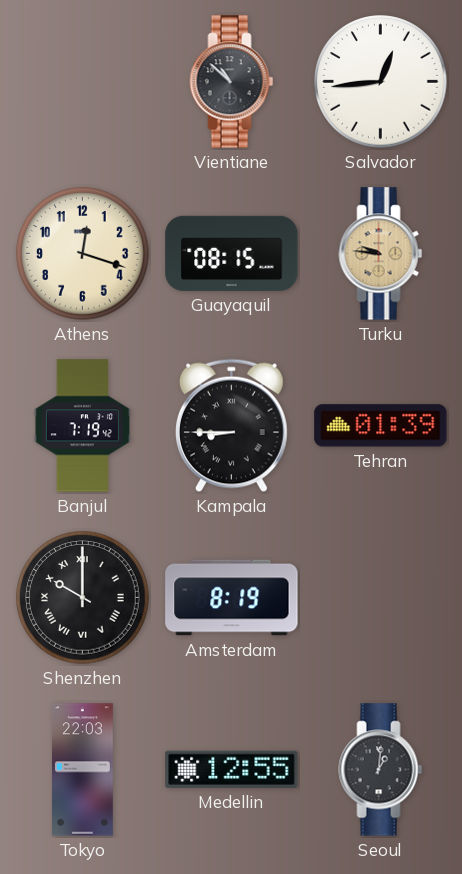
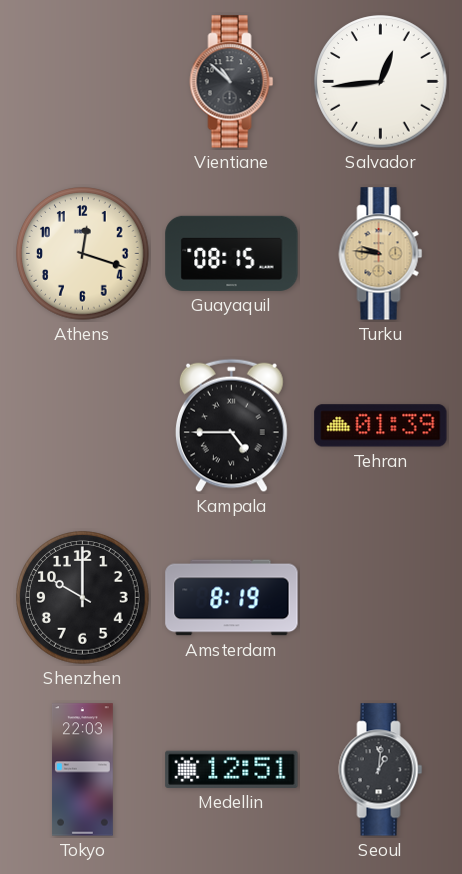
Banjul: 7:19 -> none (82, 426)
Kampala: 8:45 -> 4:45 (231, 426)
Shenzhen numerals: Roman -> Arabic (83, 598)
Medellin: 12:55 -> 12:51 (232, 769)
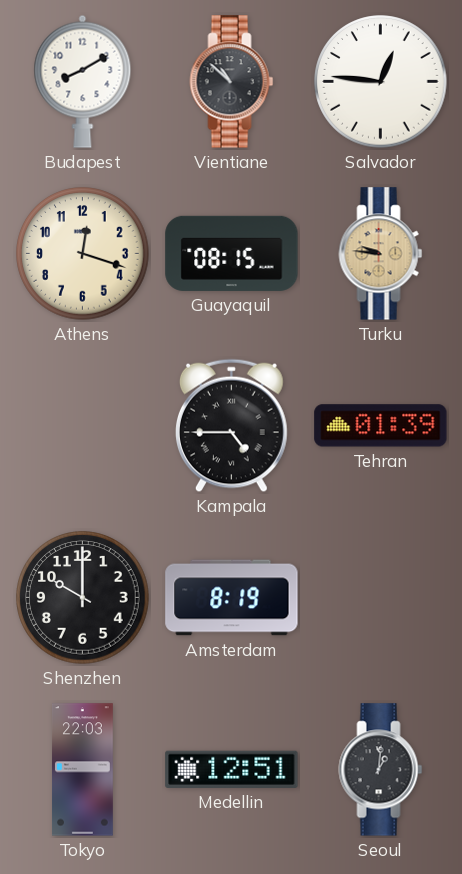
Budapest: none -> 8:10 (83, 81)
Salvador: 12:44 -> 12:46 (381, 82)
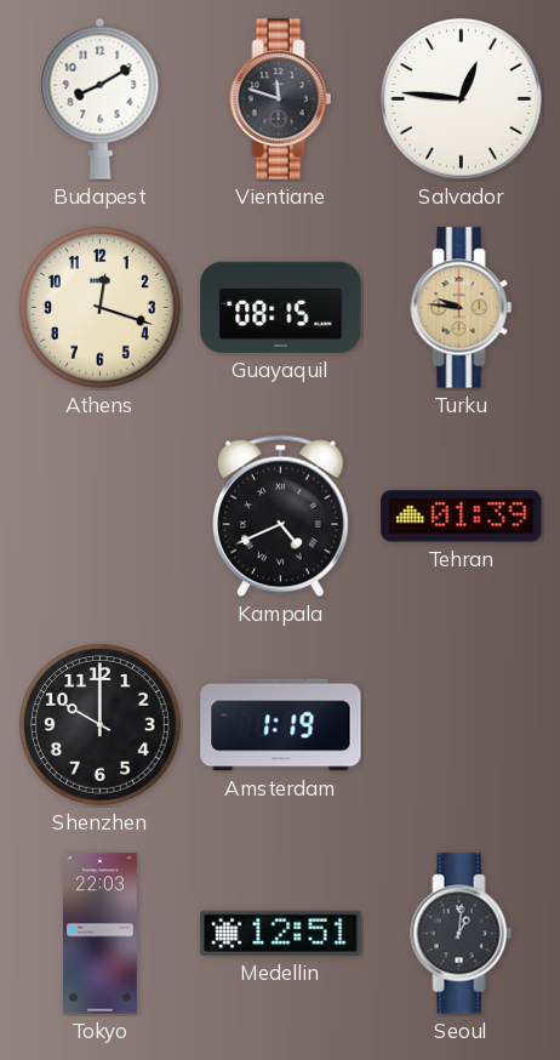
Vientiane: 10:52 -> 11:48 (281, 99)
Kampala: 4:45 -> 4:41 (280, 517)
Amsterdam: 8:19 -> 1:19 (281, 725)
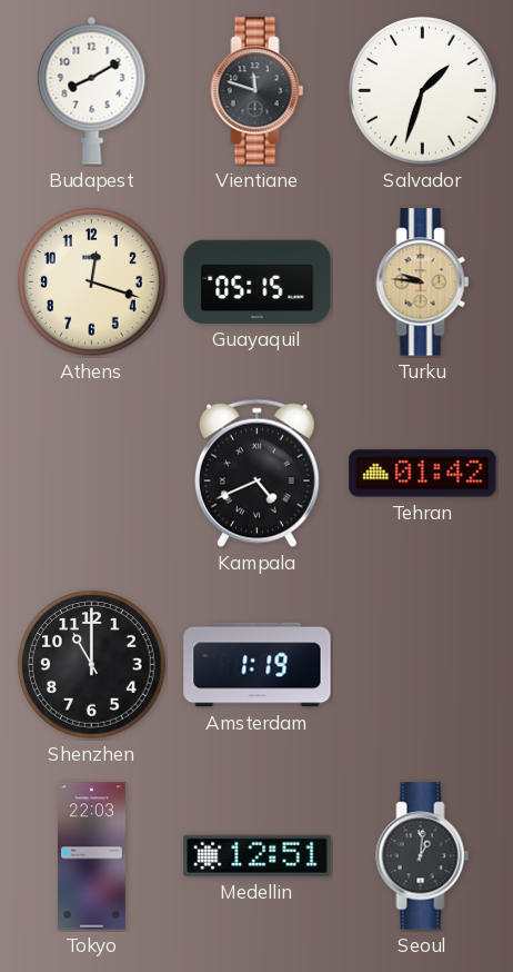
Salvador: 12:46 -> 1:33 (423, 91)
Guayaquil: 08:15 -> 05:15 (258, 281)
Tehran: 01:39 -> 01:42 (423, 474)
Shenzhen: 10:00 -> 11:00 (92, 665)
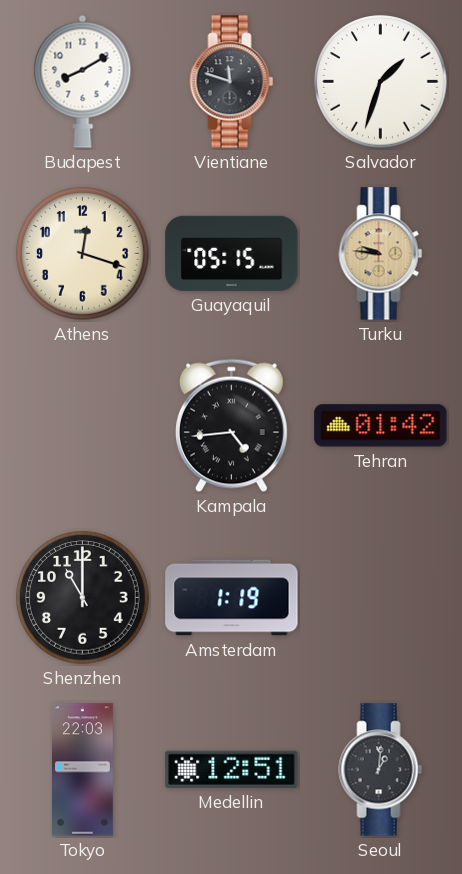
Kampala: 4:41 -> 4:44 (231, 426)
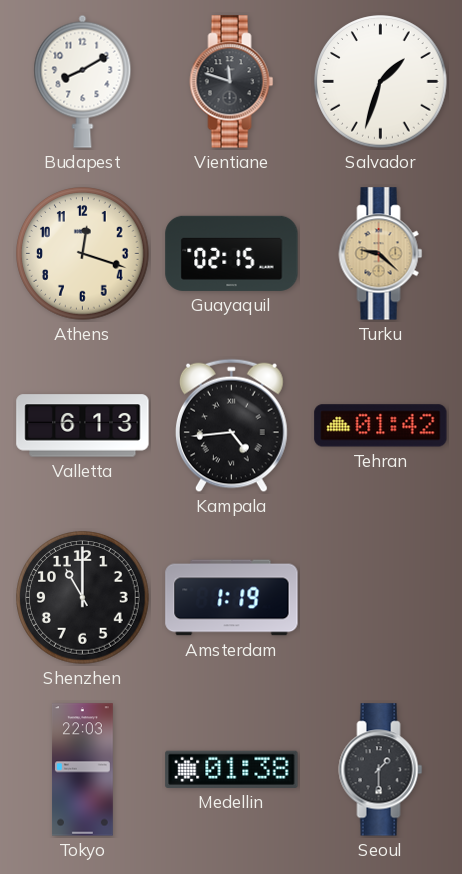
Guayaquil: 05:15 -> 02:15 (232, 253)
Turku: 9:46 -> 9:22 (381, 254)
Valletta: none -> 6:13 (83, 426)
Medellin: 12:51 -> 01:38 (232, 769)
Seoul: 1:01 -> 1:30 (381, 770)
